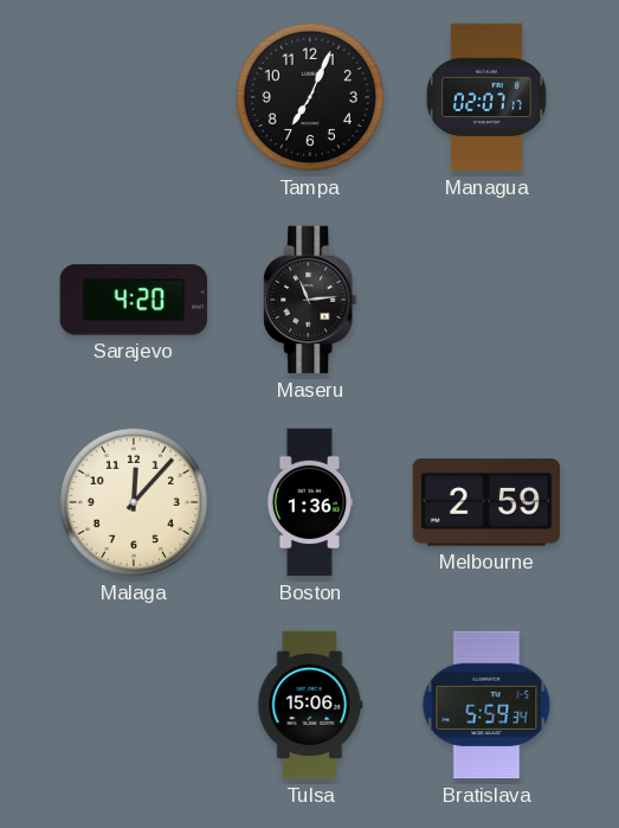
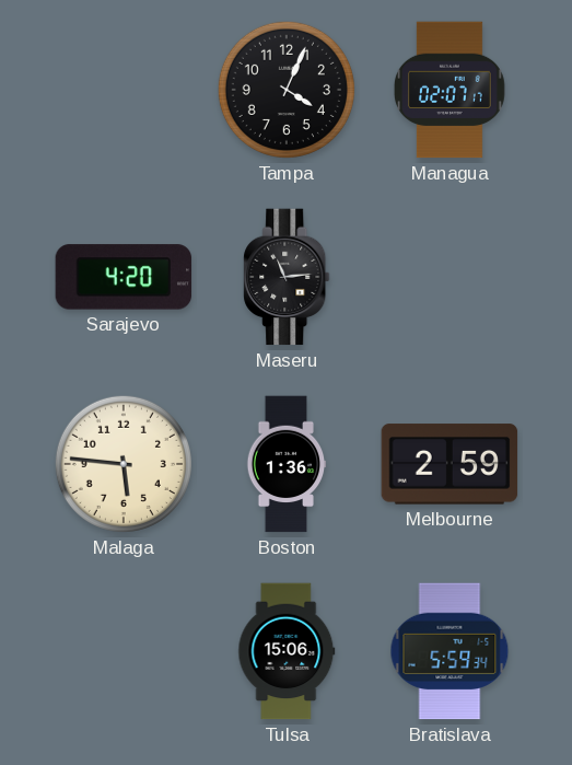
Tampa: 7:04 -> 4:04 (287, 90)
Malaga: 12:07 -> 5:46 (124, 464)
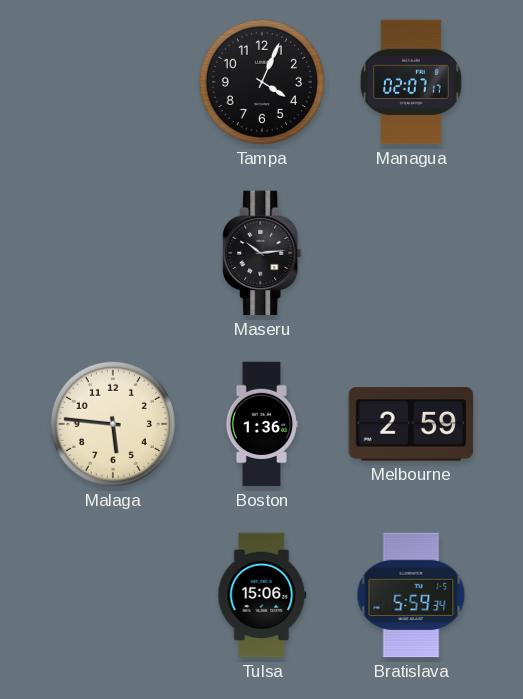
Sarajevo: 4:20 -> none (124, 277)
Maseru: 11:14 -> 10:14 (262, 253)
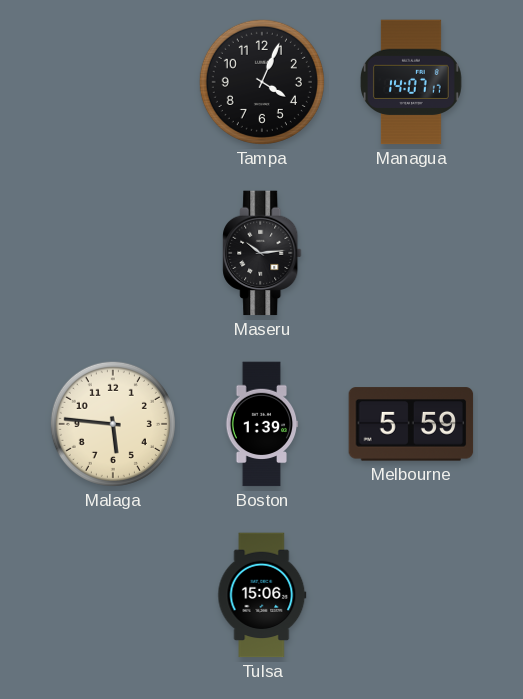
Managua: 02:07 -> 14:07 (411, 82)
Boston: 1:36 -> 1:39 (262, 424)
Melbourne: 2:59 -> 5:59 (411, 424)
Bratislava: 5:59 -> none (411, 595)
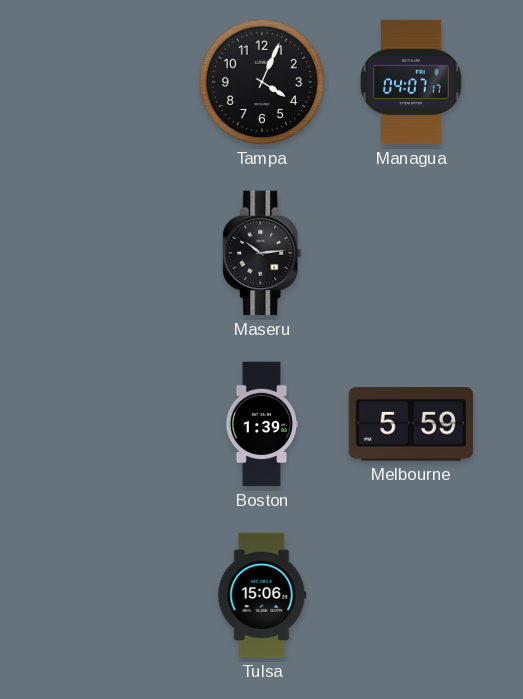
Managua: 14:07 -> 04:07 (411, 82)
Malaga: 5:46 -> none (113, 424)
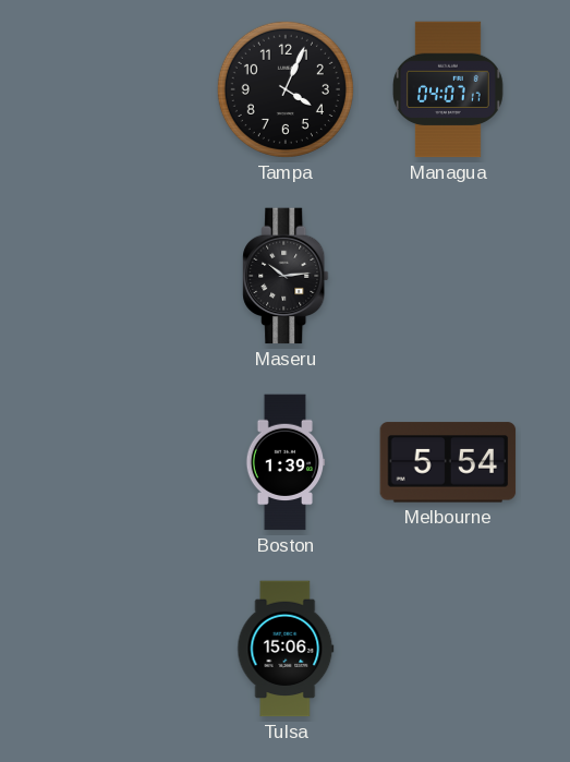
Melbourne: 5:59 -> 5:54 (448, 462)
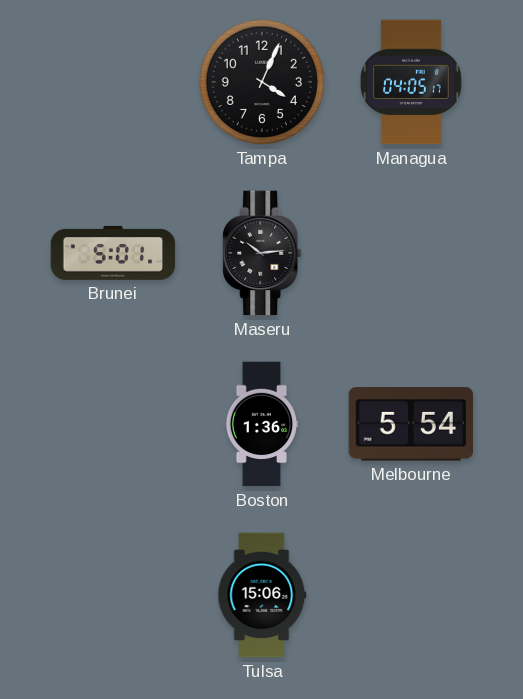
Managua: 04:07 -> 04:05 (411, 82)
Brunei: none -> 5:01 (113, 253)
Boston: 1:39 -> 1:36 (262, 424)
